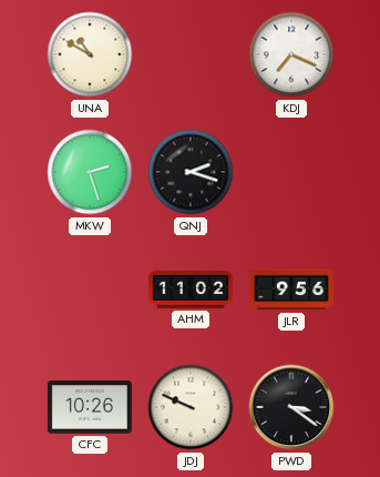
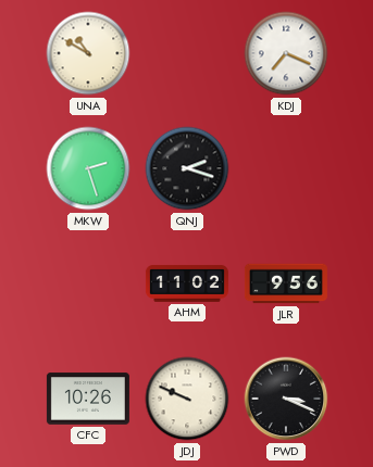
PWD: 3:21 -> 3:19 (286, 399)
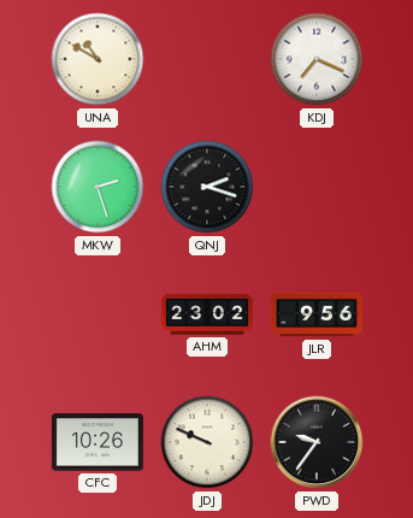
AHM: 11:02 -> 23:02 (207, 314)
PWD: 3:19 -> 9:36 (317, 442)
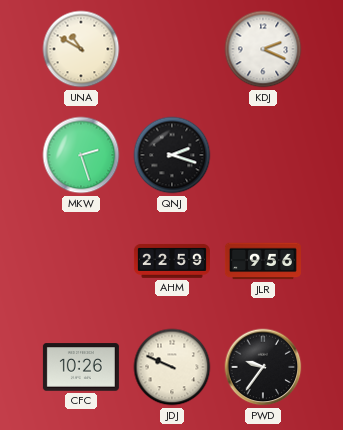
KDJ: 7:19 -> 2:19 (263, 49)
AHM: 23:02 -> 22:59 (172, 261)
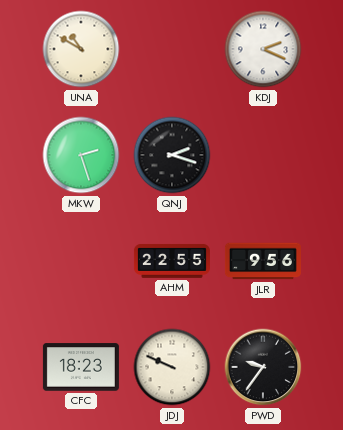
AHM: 22:59 -> 22:55 (172, 261)
CFC: 10:26 -> 18:23 (81, 367)
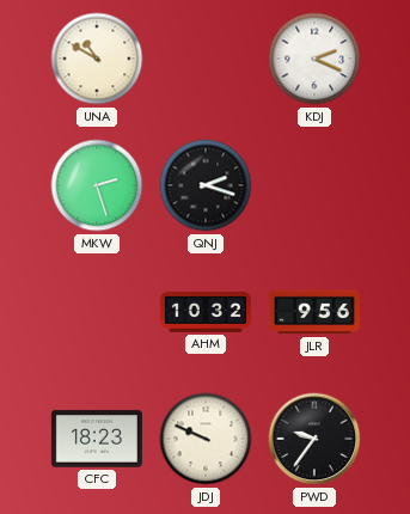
AHM: 22:55 -> 10:32 (206, 312)
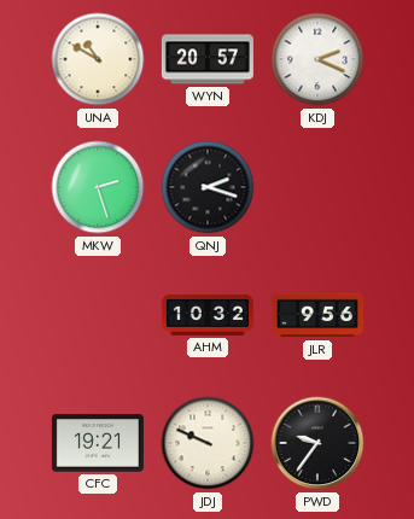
WYN: none -> 20:57 (208, 59)
CFC: 18:23 -> 19:21 (98, 443)
